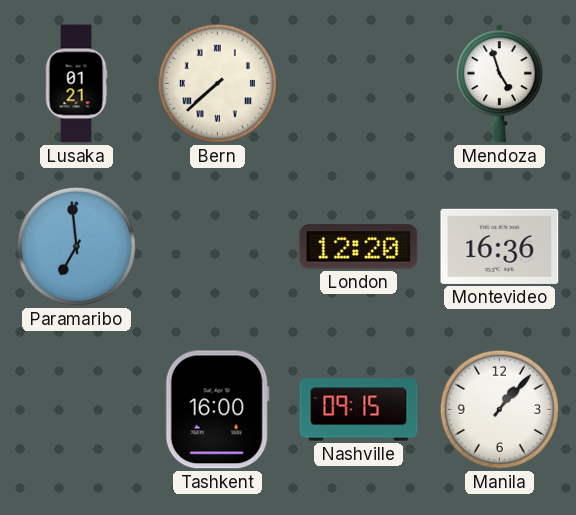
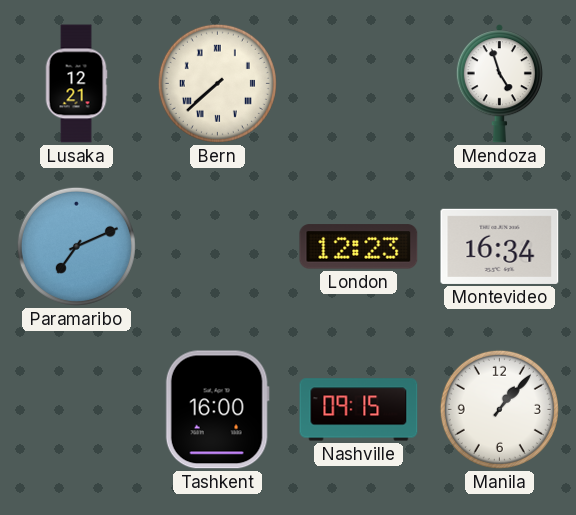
Lusaka: 01:21 -> 12:21 (76, 84)
Paramaribo: 6:59 -> 7:11 (76, 246)
London: 12:20 -> 12:23 (359, 247)
Montevideo: 16:36 -> 16:34 (500, 246)
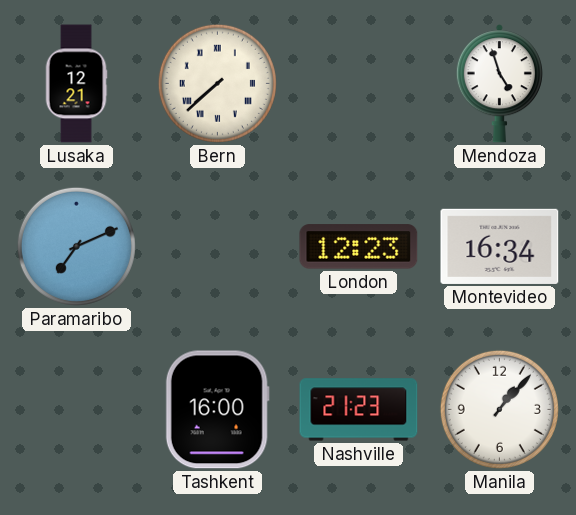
Nashville: 09:15 -> 21:23 (359, 410)
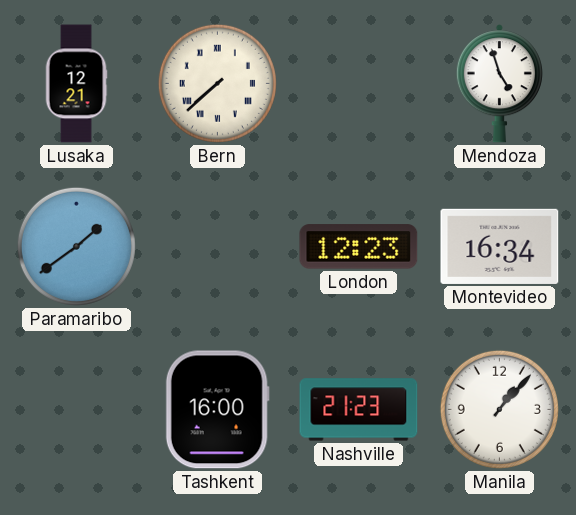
Paramaribo: 7:11 -> 1:39 (76, 246)
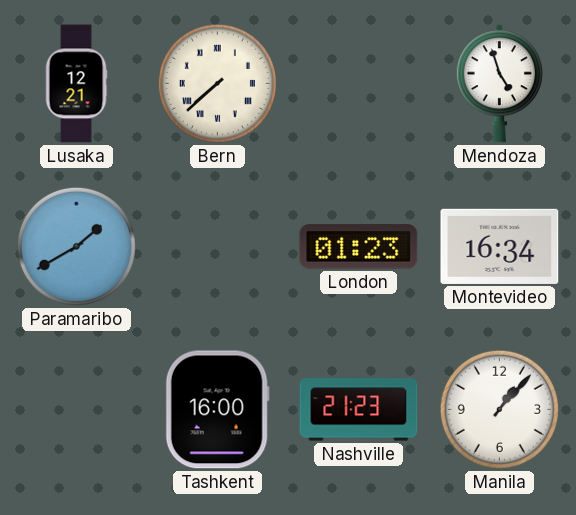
Paramaribo: 1:39 -> 1:40 (76, 246)
London: 12:23 -> 01:23 (359, 247)
